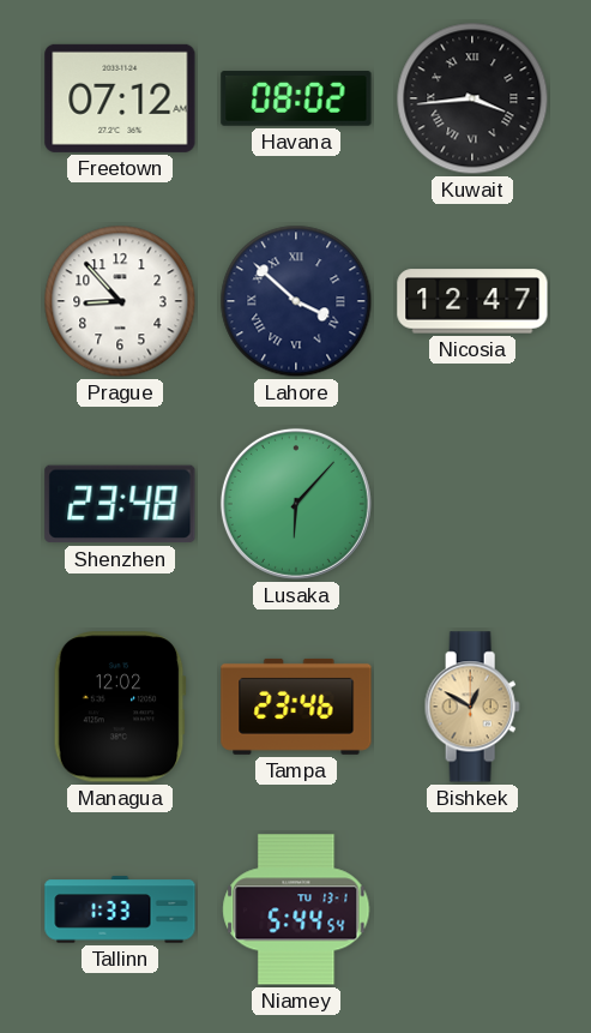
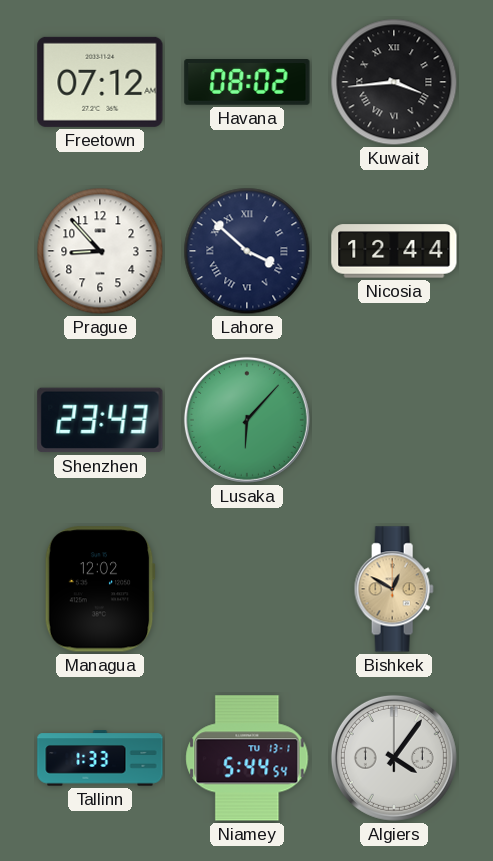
Nicosia: 12:47 -> 12:44 (394, 251)
Shenzhen: 23:48 -> 23:43 (100, 420)
Tampa: 23:46 -> none (296, 707)
Algiers: none -> 4:06 (394, 758)
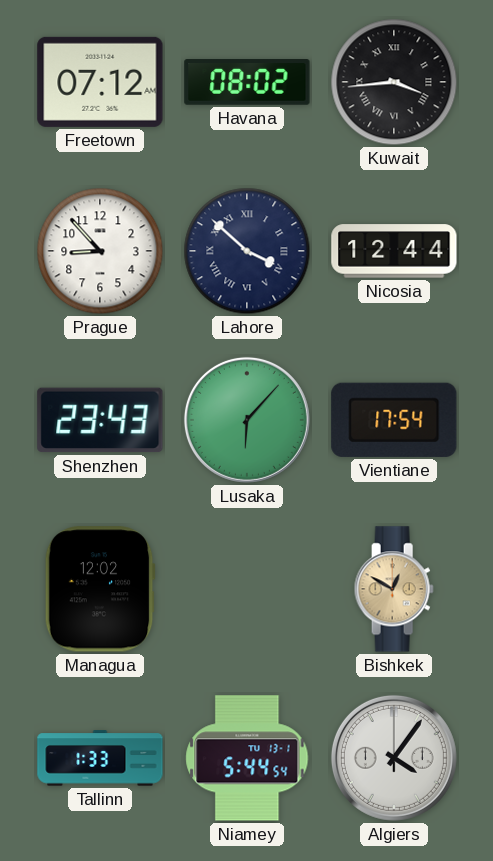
Vientiane: none -> 17:54 (394, 420)
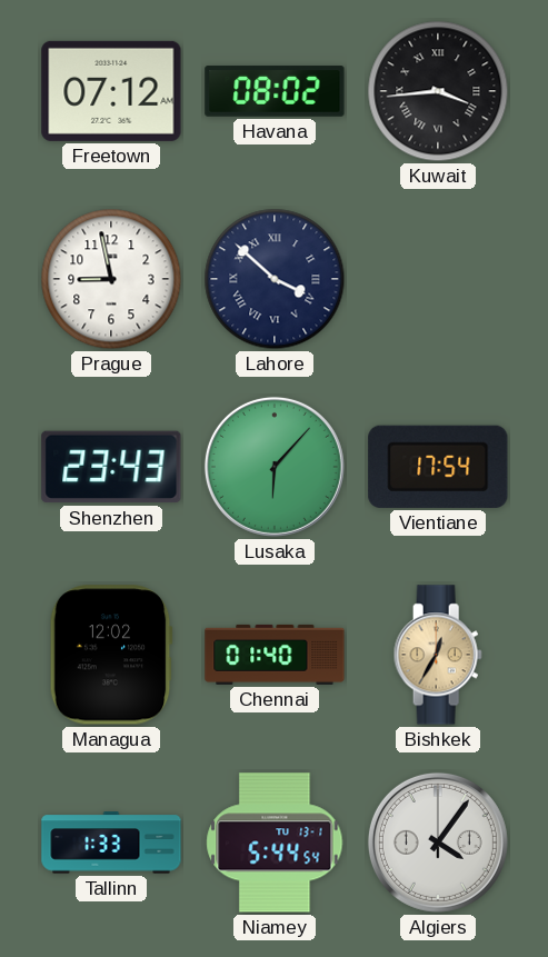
Prague: 8:53 -> 8:58 (111, 279)
Nicosia: 12:44 -> none (394, 251)
Chennai: none -> 01:40 (275, 655)
Bishkek: 12:50 -> 12:35 (438, 655)
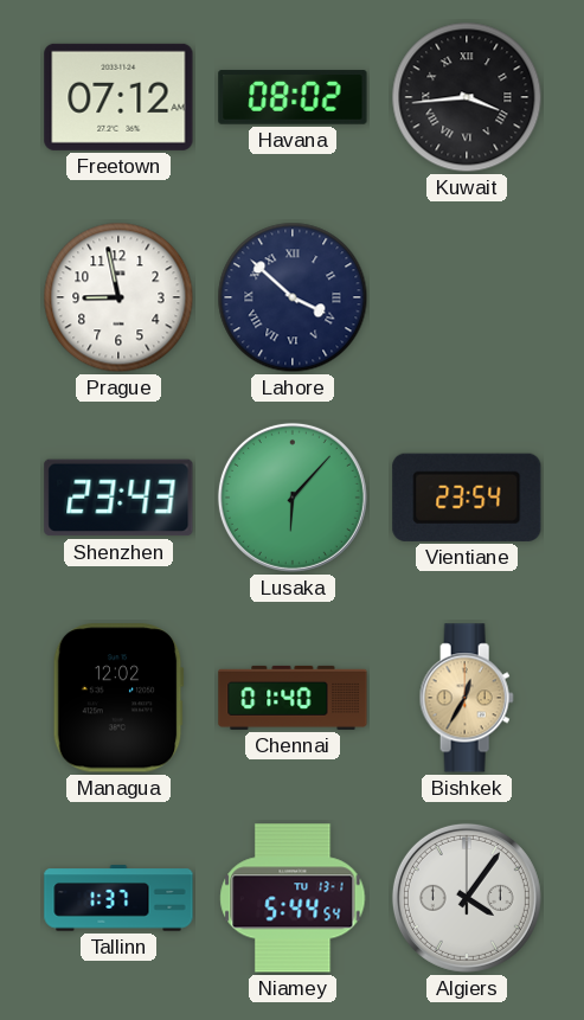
Vientiane: 17:54 -> 23:54 (467, 498)
Tallinn: 1:33 -> 1:37 (118, 898)
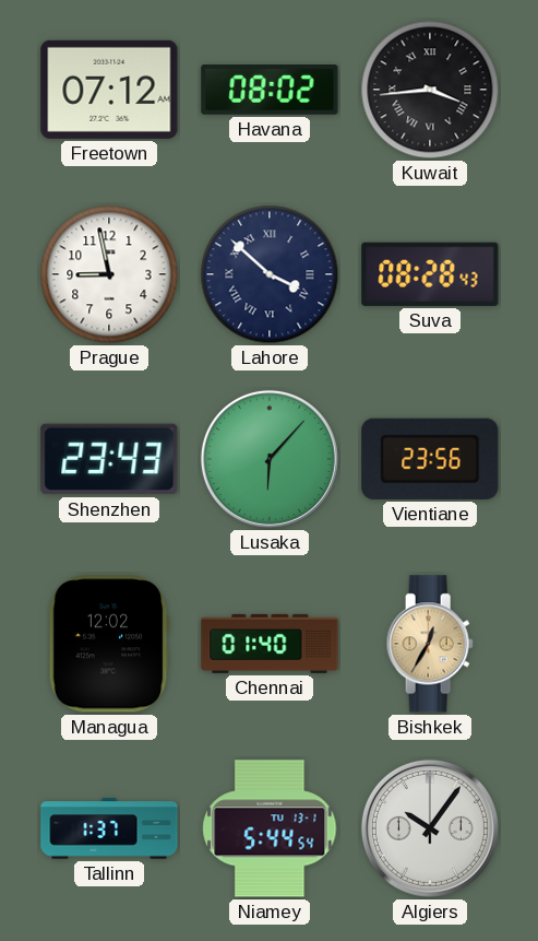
Suva: none -> 08:28 (430, 274)
Vientiane: 23:54 -> 23:56 (430, 459)
Algiers: 4:06 -> 10:06 (430, 828)
